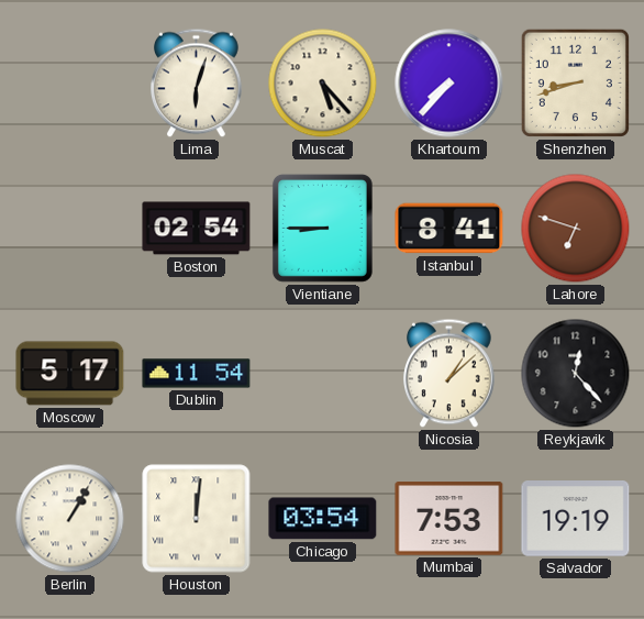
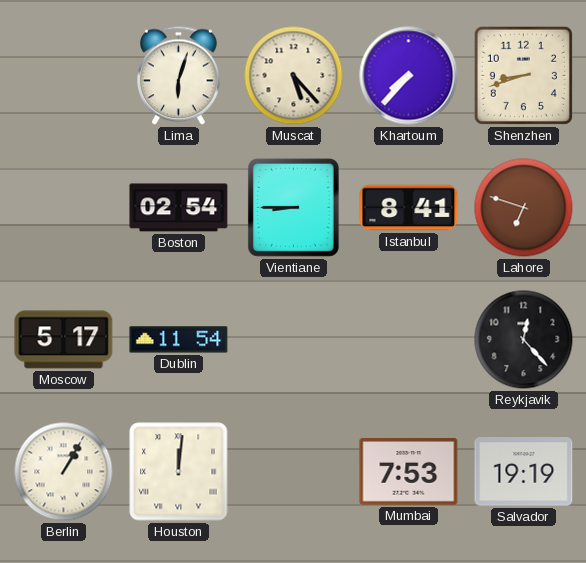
Nicosia: 1:08 -> none (449, 374)
Chicago: 03:54 -> none (323, 519)
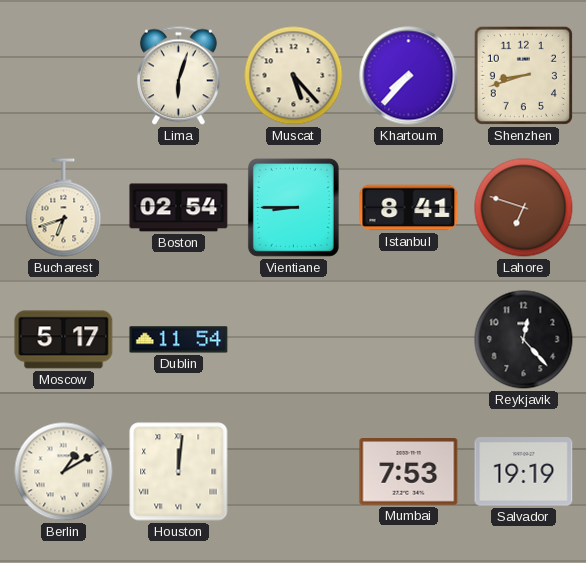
Bucharest: none -> 6:42 (64, 208)
Berlin: 1:05 -> 1:10 (64, 472)
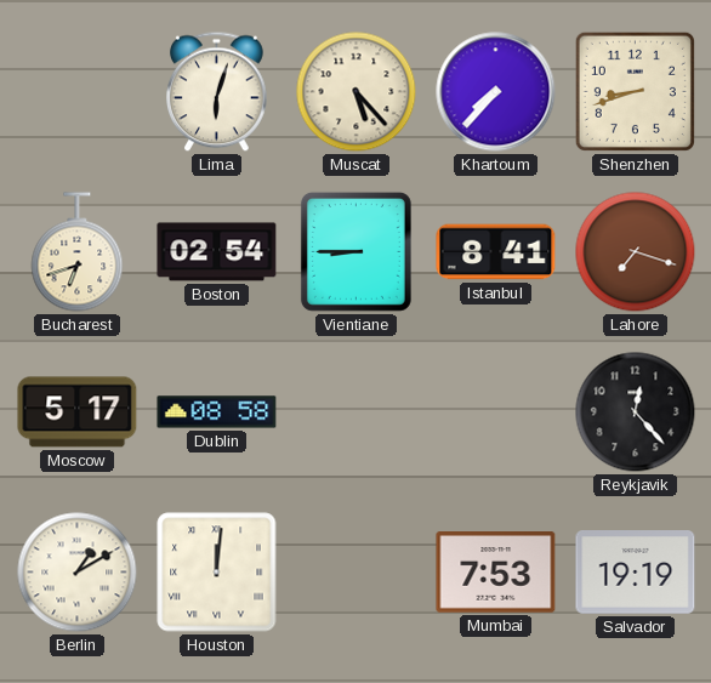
Lahore: 6:48 -> 7:18 (636, 252)
Dublin: 11:54 -> 08:58 (217, 412)
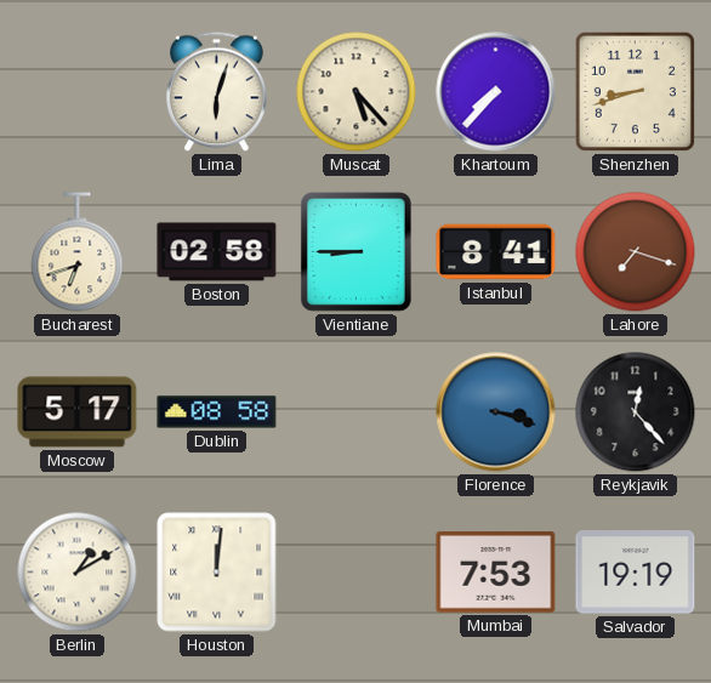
Boston: 02:54 -> 02:58 (217, 252)
Florence: none -> 3:18 (496, 412)
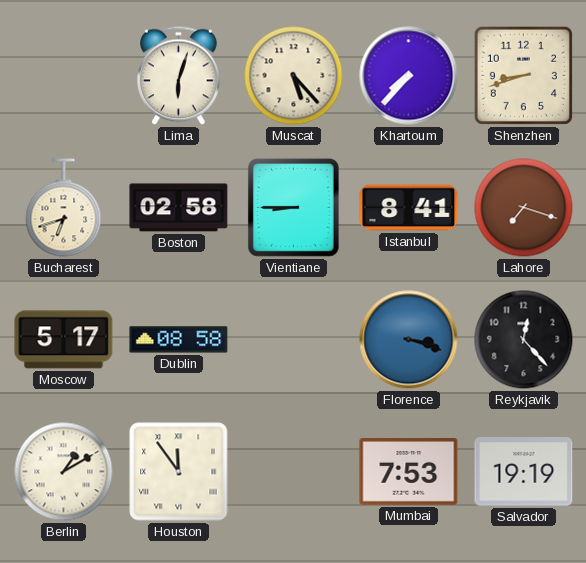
Houston: 12:01 -> 11:54 (179, 472)
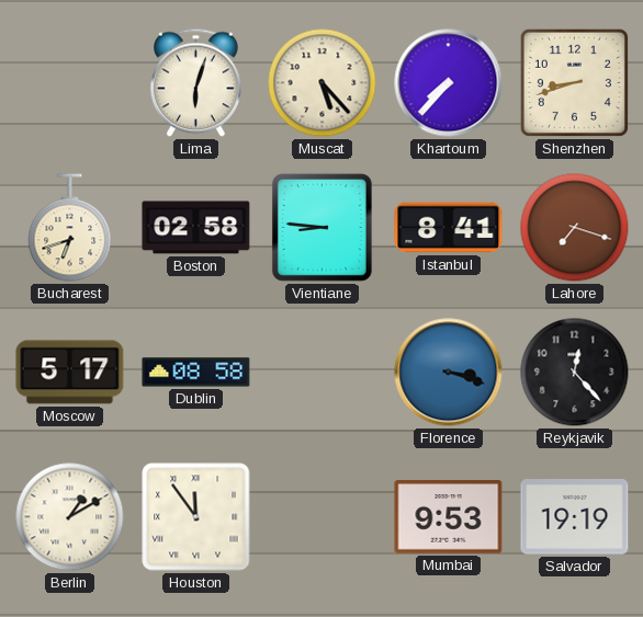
Vientiane: 8:45 -> 8:46 (321, 227)
Mumbai: 7:53 -> 9:53 (449, 517)
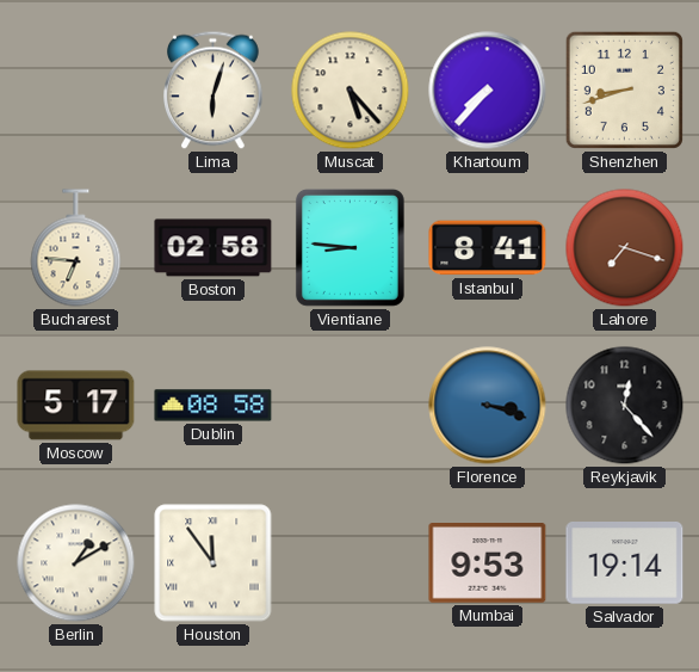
Bucharest: 6:42 -> 6:46 (76, 248)
Salvador: 19:19 -> 19:14 (625, 563)
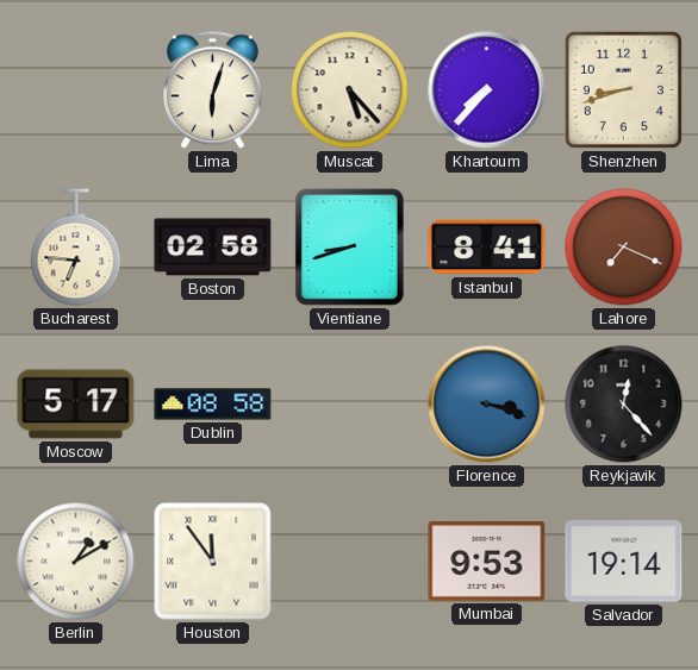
Vientiane: 8:46 -> 8:42 (349, 246)
Lahore: 7:18 -> 7:19 (624, 248)
